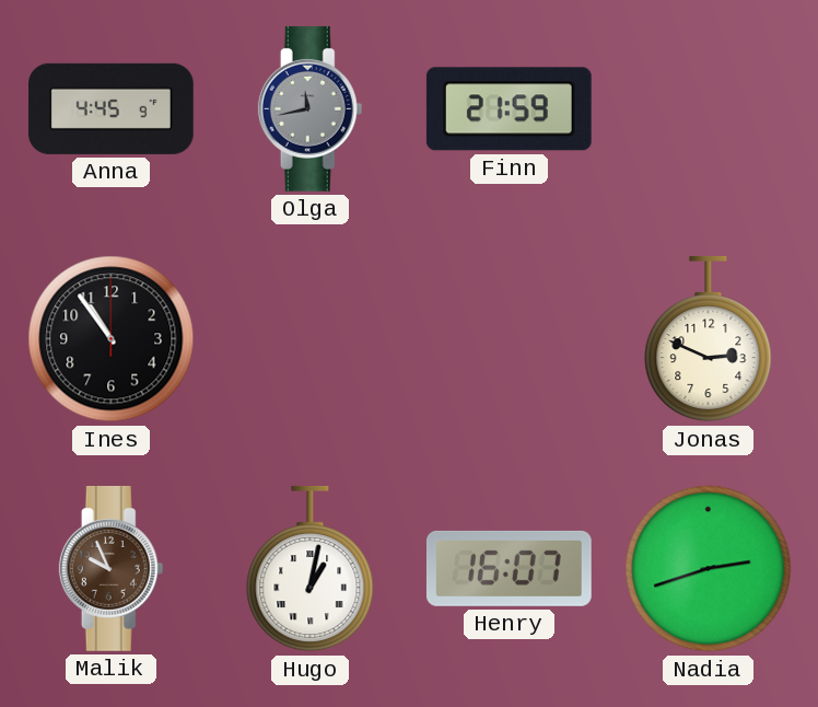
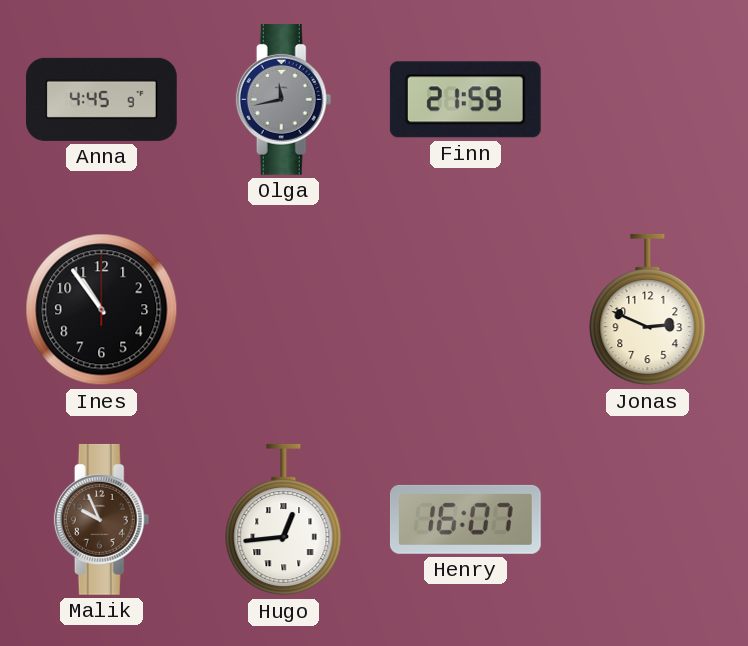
Hugo: 1:02 -> 12:44 (284, 520)
Nadia: 2:42 -> none (709, 569)
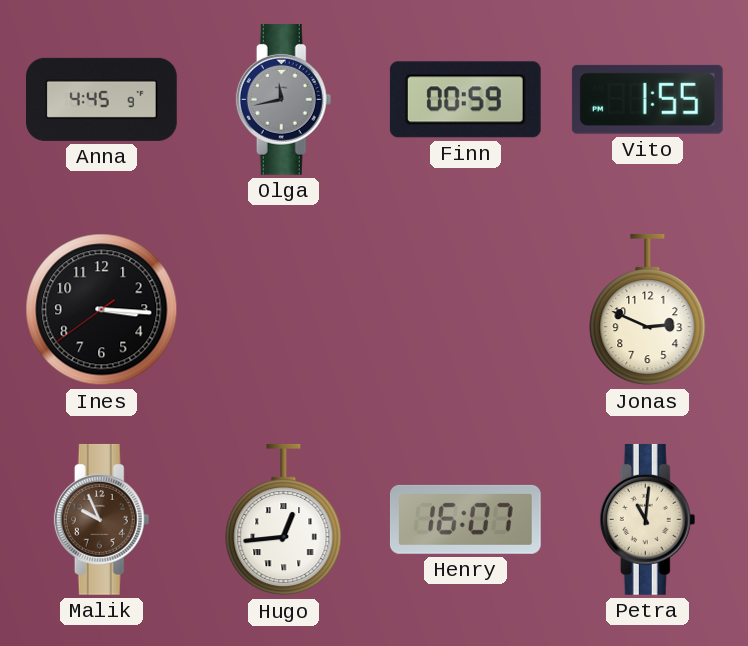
Finn: 21:59 -> 00:59 (465, 100)
Vito: none -> 1:55 (647, 99)
Ines: 10:54 -> 3:15 (102, 310)
Petra: none -> 11:01 (648, 519)
